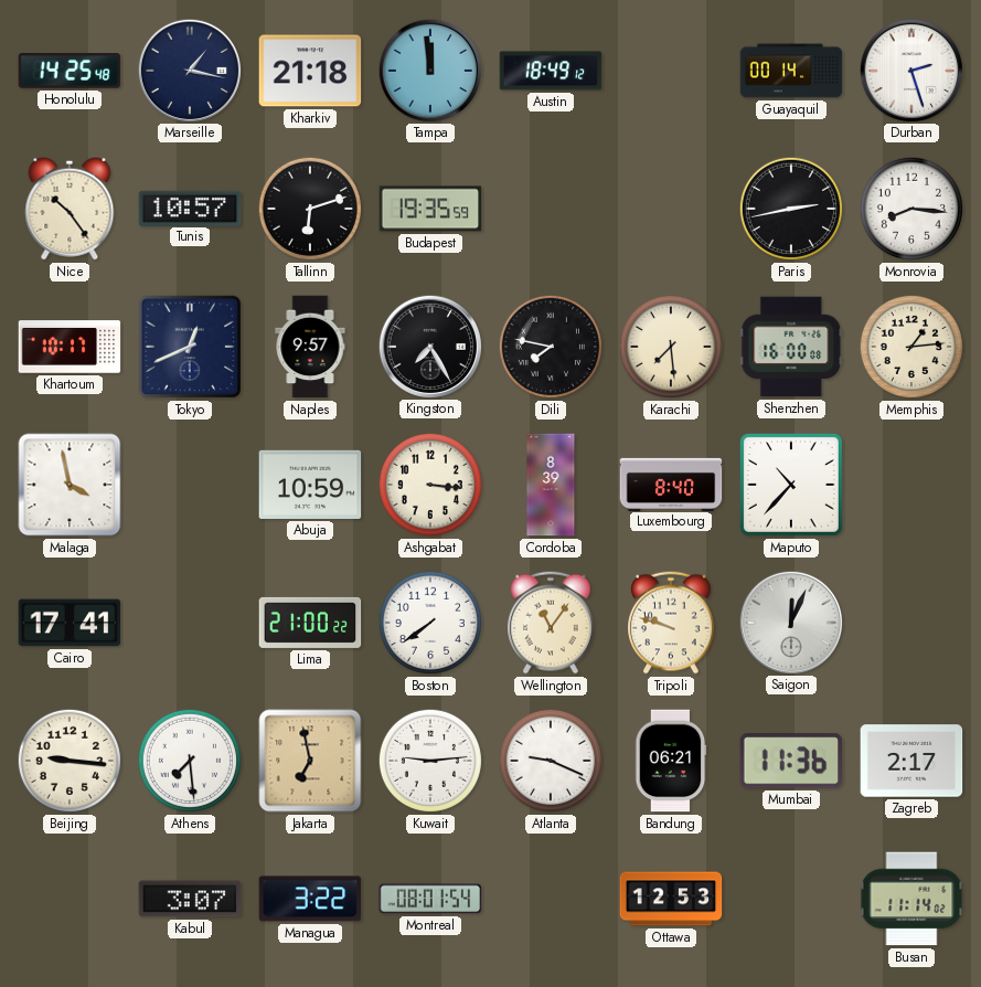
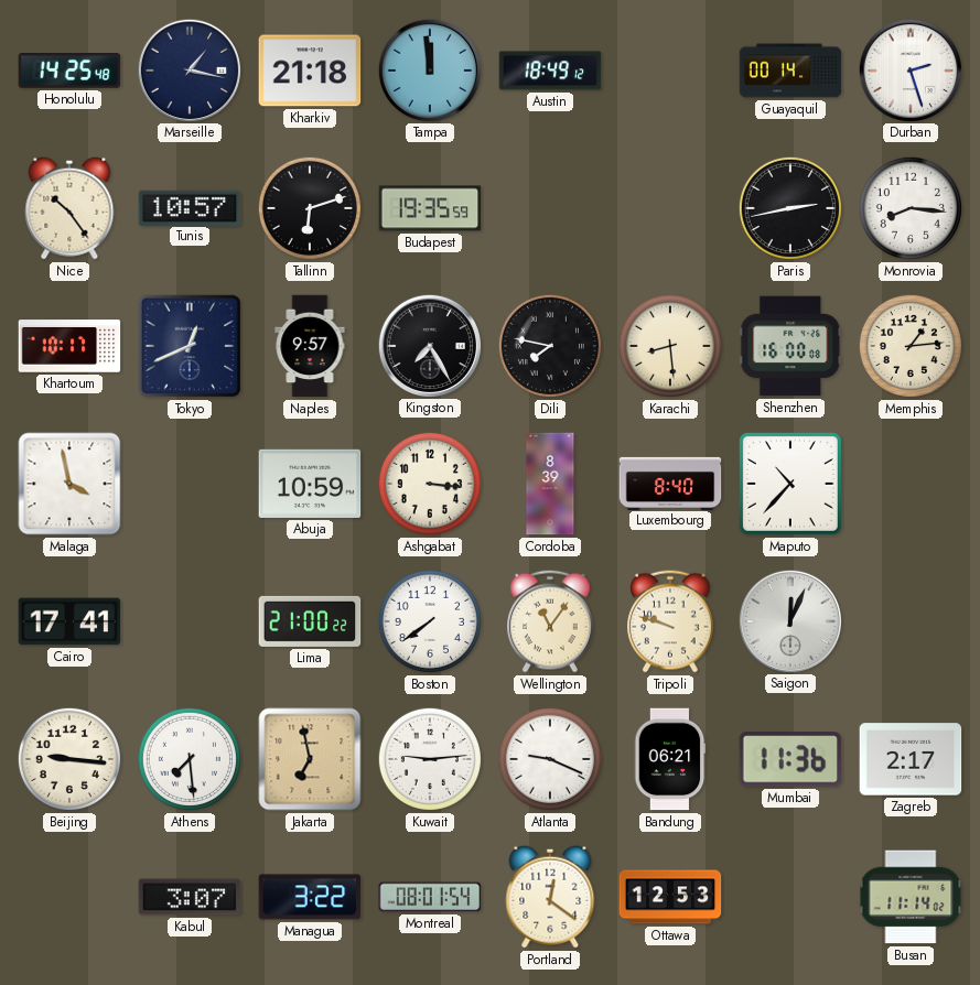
Karachi: 7:29 -> 8:29 (670, 346)
Portland: none -> 12:21 (550, 897)
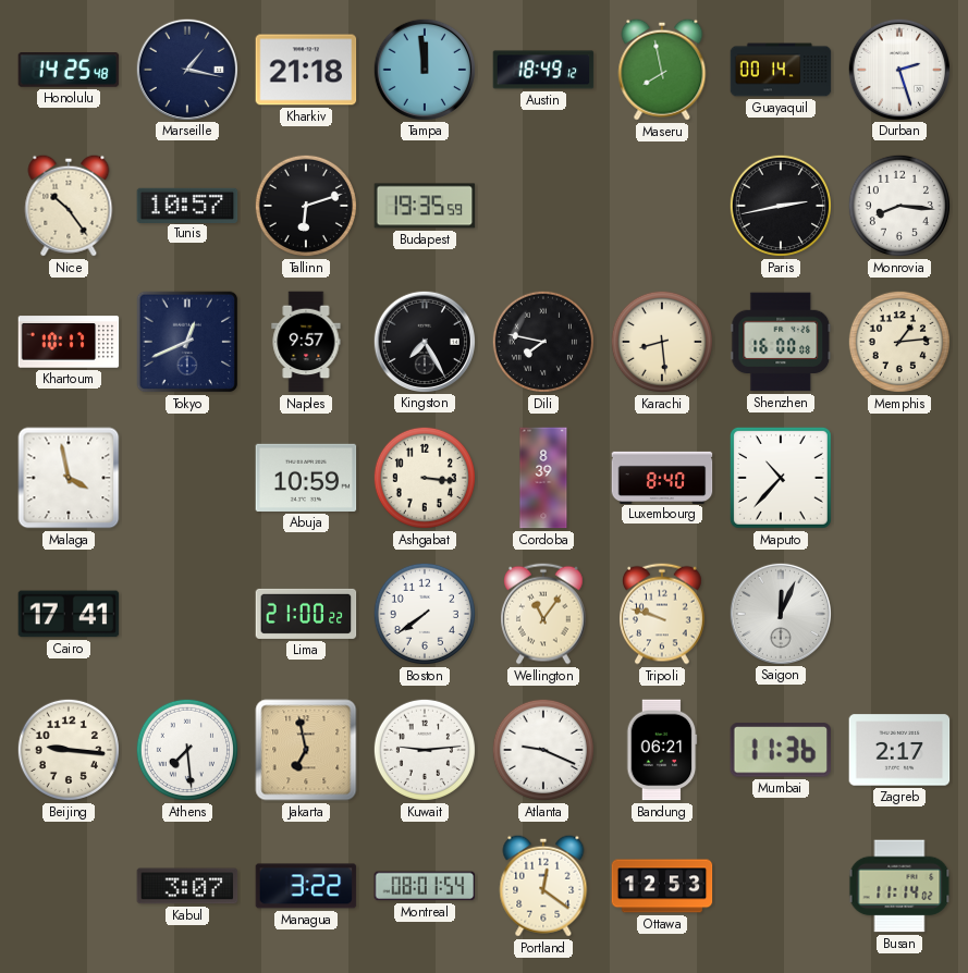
Maseru: none -> 7:58 (662, 70)
